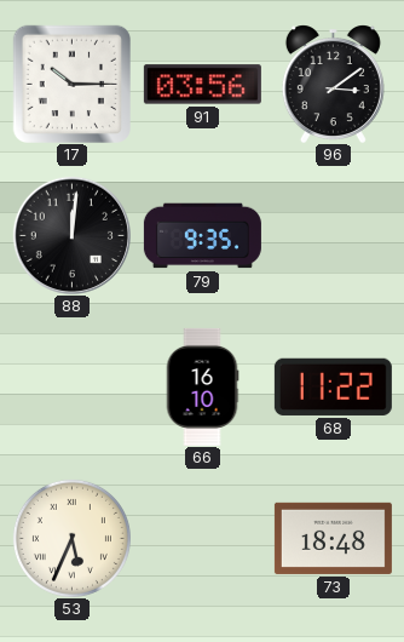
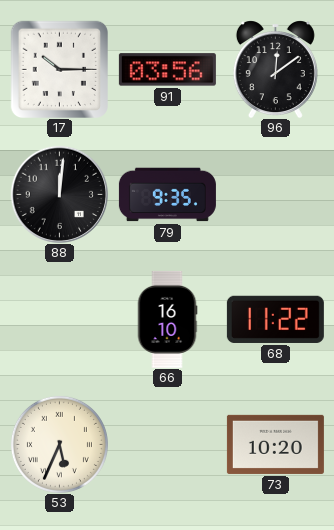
96: 3:09 -> 12:09 (275, 69)
73: 18:48 -> 10:20 (275, 444)
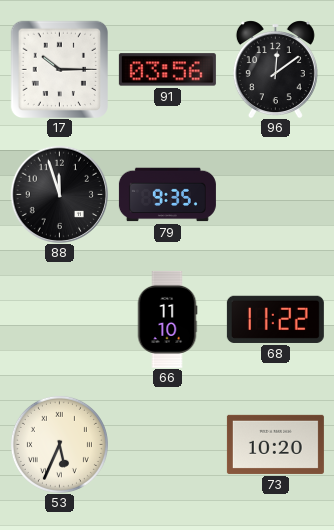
88: 12:01 -> 11:57 (59, 194)
66: 16:10 -> 11:10 (167, 319)
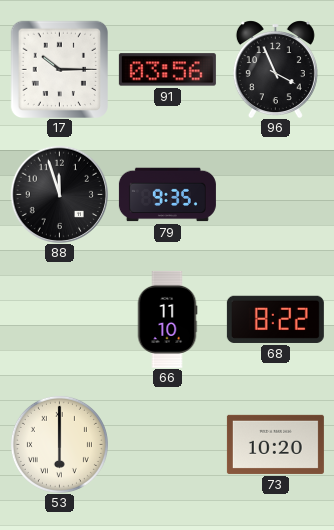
96: 12:09 -> 3:56 (275, 69)
68: 11:22 -> 8:22 (275, 319)
53: 5:34 -> 6:00 (59, 444)
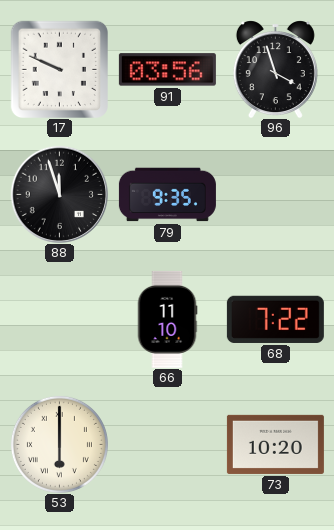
17: 10:15 -> 9:49 (59, 69)
96: 3:56 -> 3:57 (275, 69)
68: 8:22 -> 7:22 (275, 319)
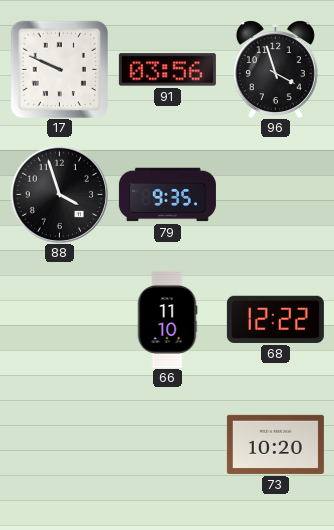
88: 11:57 -> 3:57 (59, 194)
68: 7:22 -> 12:22 (275, 319)
53: 6:00 -> none (59, 444)
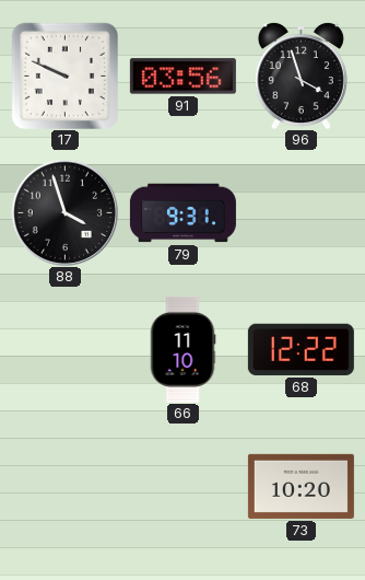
79: 9:35 -> 9:31 (182, 213)
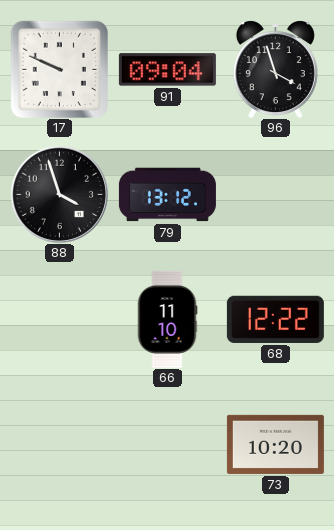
91: 03:56 -> 09:04 (167, 70)
79: 9:31 -> 13:12 (167, 195)
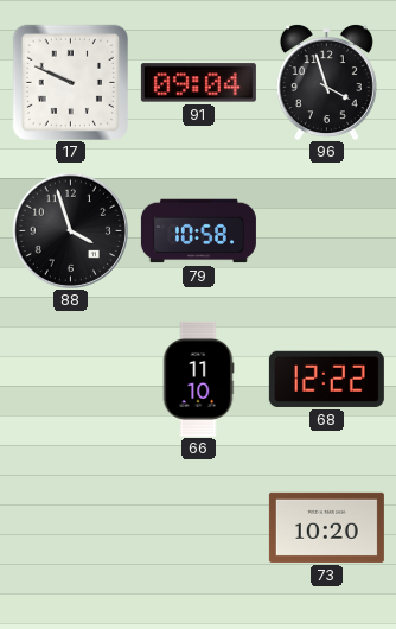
79: 13:12 -> 10:58 (198, 231)
